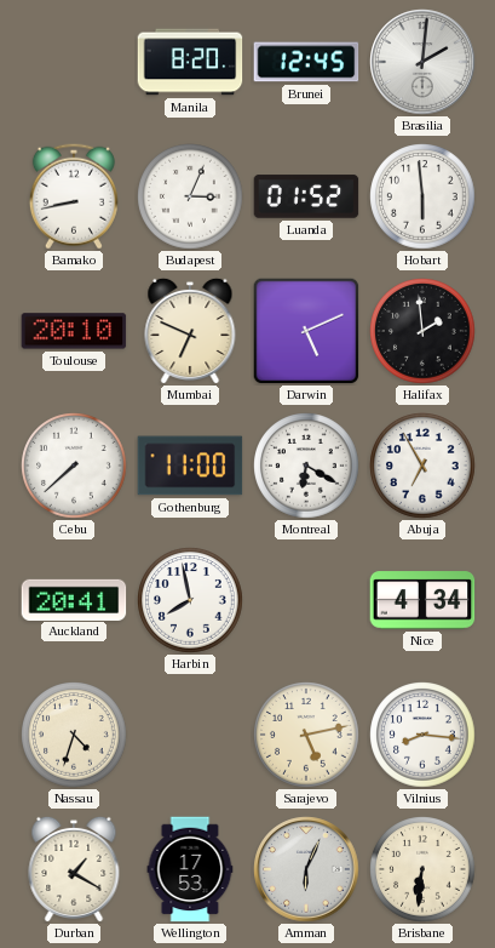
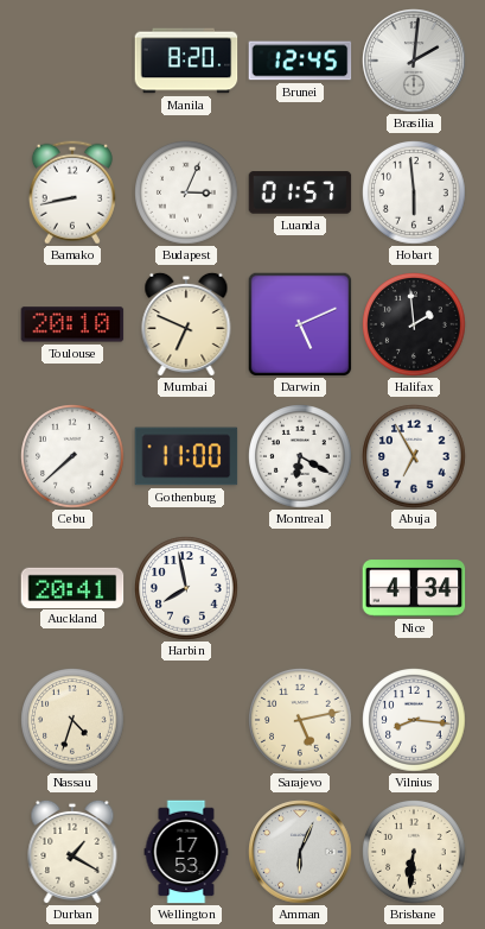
Luanda: 01:52 -> 01:57 (300, 192)
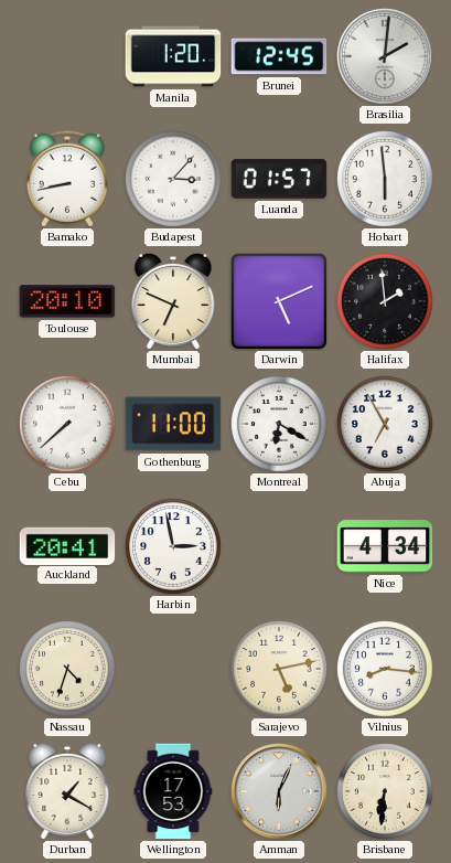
Manila: 8:20 -> 1:20 (173, 56)
Budapest: 3:04 -> 3:07 (173, 179)
Harbin: 7:58 -> 2:58 (173, 546)
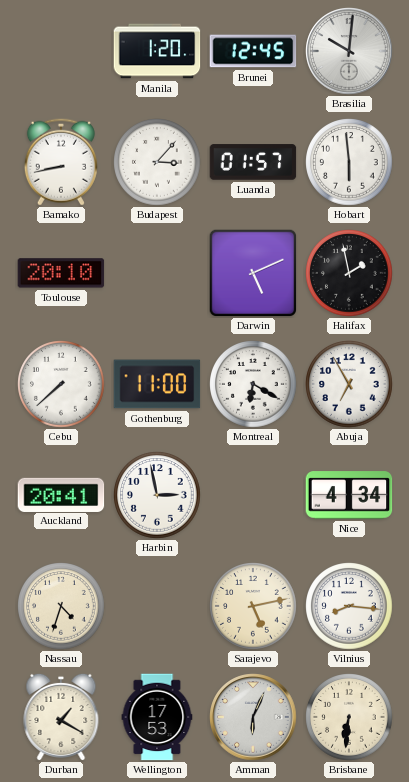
Brasilia: 2:01 -> 10:01 (349, 51)
Mumbai: 6:49 -> none (173, 301)
Halifax: 1:59 -> 1:58 (349, 273)
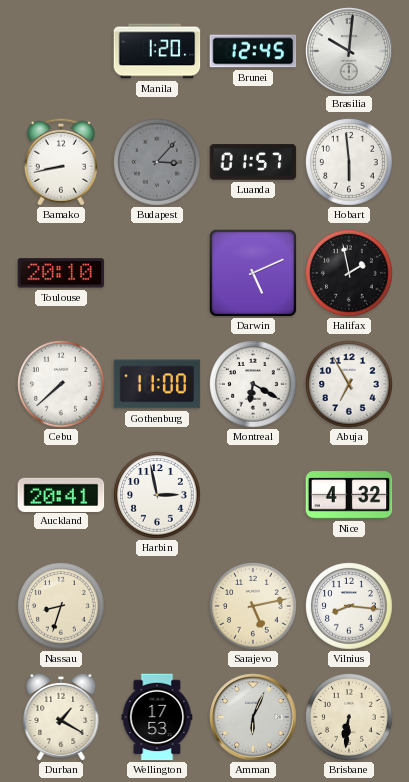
Budapest dial: white -> grey (157, 162)
Nice: 4:34 -> 4:32 (349, 495)
Nassau: 4:33 -> 8:33 (61, 606)
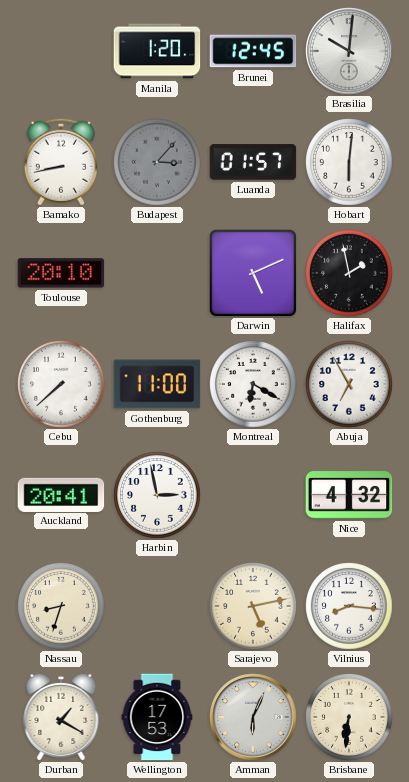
Hobart: 5:59 -> 6:01 (349, 162)
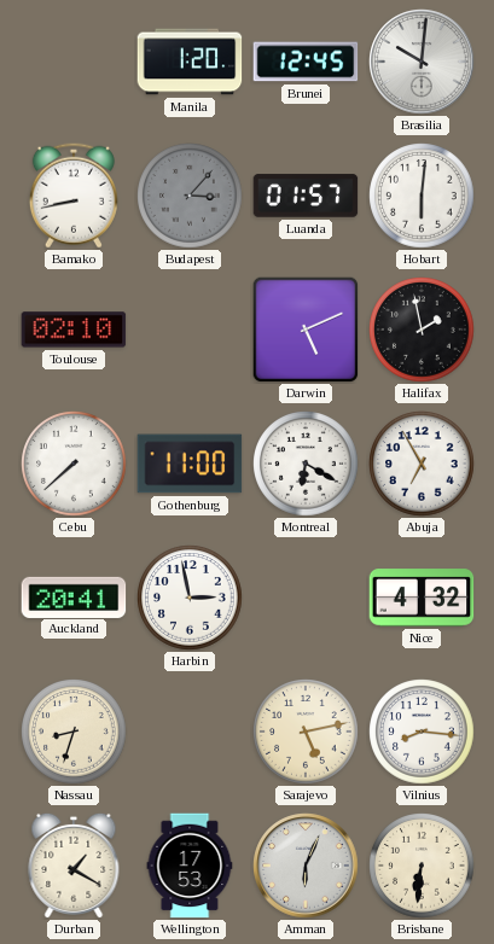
Toulouse: 20:10 -> 02:10 (74, 330)
